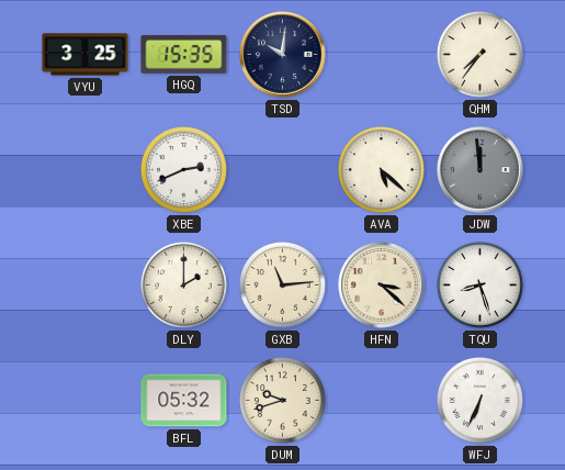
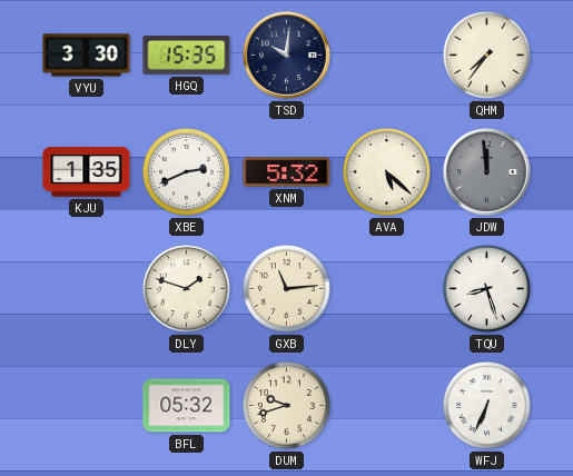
VYU: 3:25 -> 3:30 (87, 56)
KJU: none -> 1:35 (87, 172)
XNM: none -> 5:32 (287, 172)
DLY: 2:00 -> 1:48 (186, 288)
HFN: 3:22 -> none (382, 286)
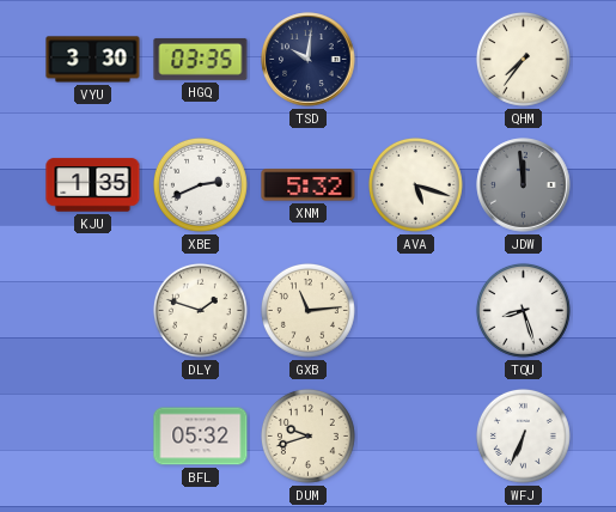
HGQ: 15:35 -> 03:35 (201, 59)
AVA: 5:22 -> 5:18 (415, 184)
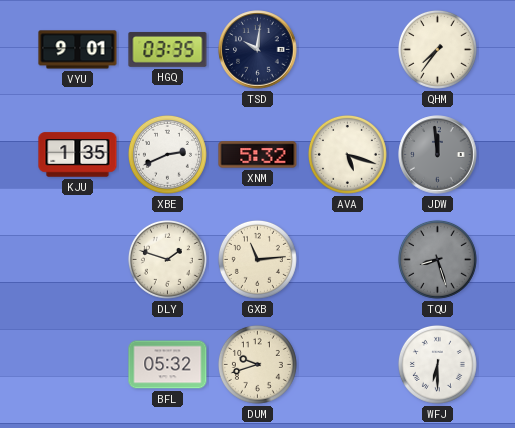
VYU: 3:30 -> 9:01 (78, 50)
TQU dial: white -> grey (437, 259)
WFJ: 6:34 -> 6:30 (437, 364)
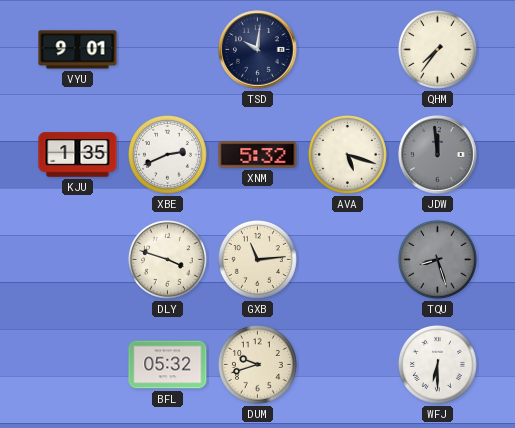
HGQ: 03:35 -> none (168, 49)
DLY: 1:48 -> 3:48 (167, 259)
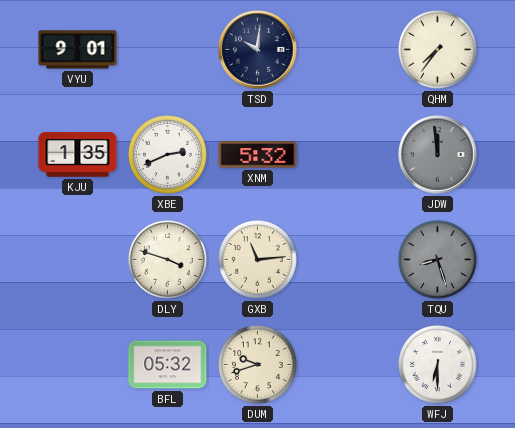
AVA: 5:18 -> none (347, 154)
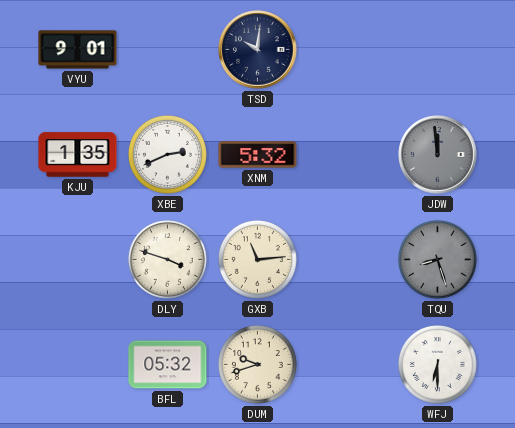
QHM: 7:36 -> none (437, 49)
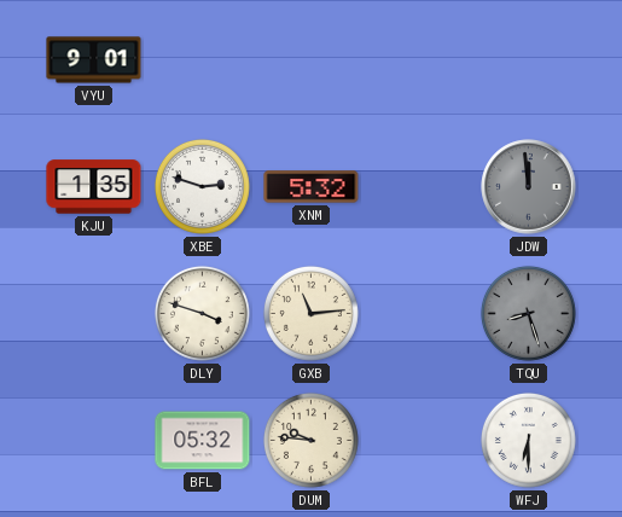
TSD: 10:01 -> none (258, 50)
XBE: 2:41 -> 2:48 (202, 186)
DUM: 9:42 -> 9:46 (310, 440)
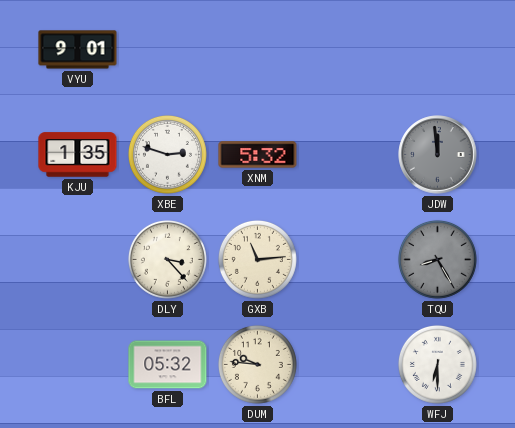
DLY: 3:48 -> 3:23 (167, 259)
TQU: 8:27 -> 8:25 (437, 259)
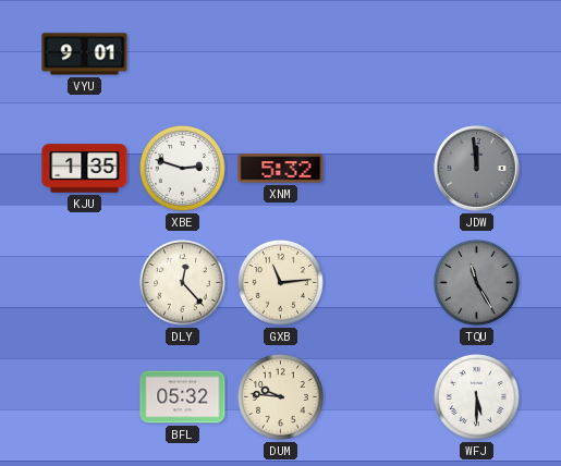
DLY: 3:23 -> 12:23 (182, 282)
TQU: 8:25 -> 11:25 (476, 282)
WFJ: 6:30 -> 5:30 (476, 396)
